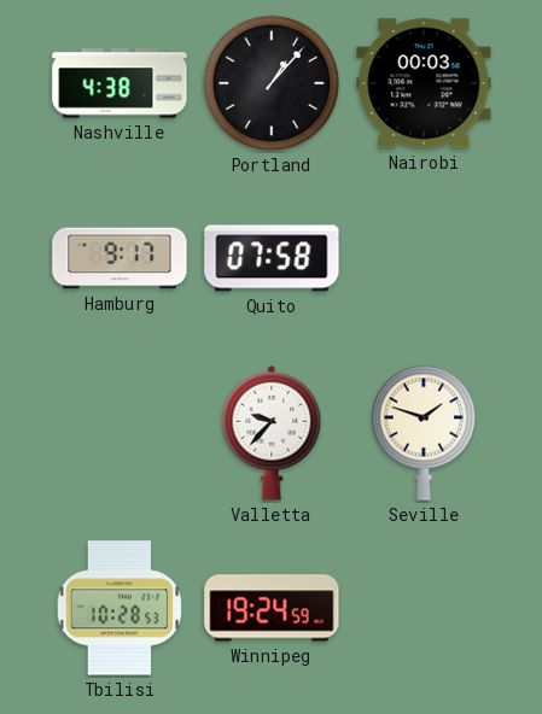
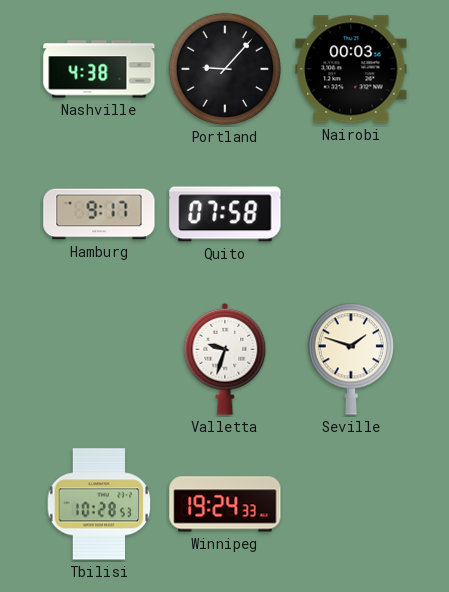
Portland: 1:07 -> 9:07 (225, 69)
Valletta: 9:37 -> 9:33 (225, 359)
Winnipeg: 19:24:59 -> 19:24:33 (225, 504)
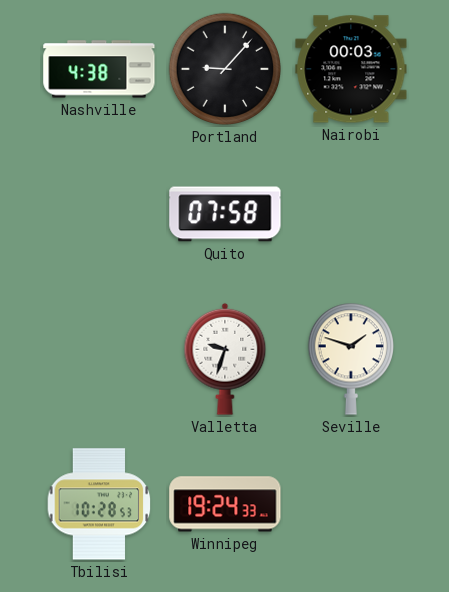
Hamburg: 9:17 -> none (99, 214)
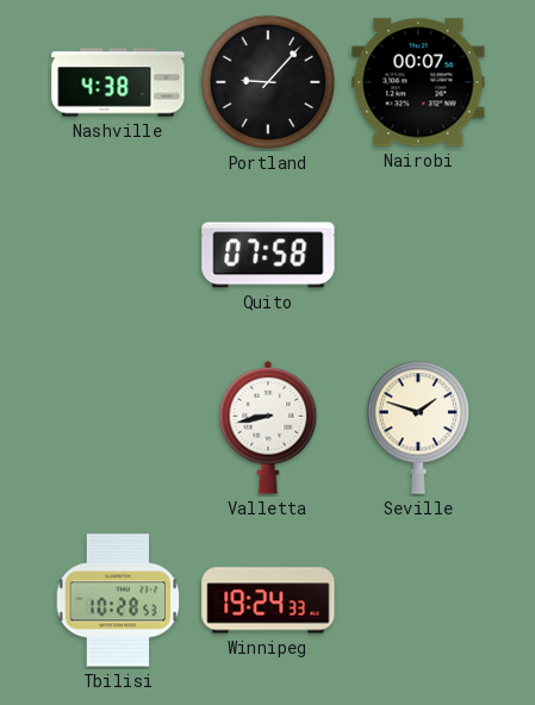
Nairobi: 00:03 -> 00:07 (418, 82)
Valletta: 9:33 -> 8:43 (268, 428)
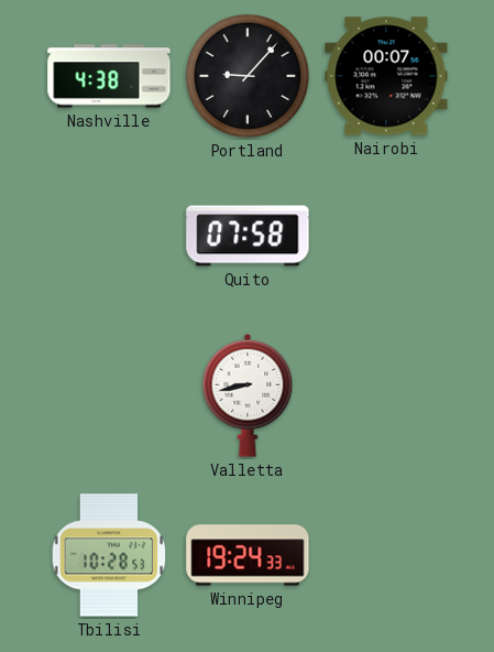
Seville: 1:48 -> none (417, 428)
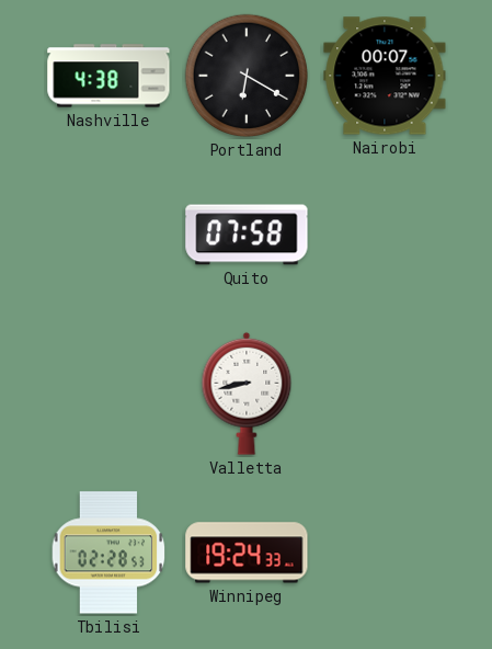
Portland: 9:07 -> 6:20 (247, 76)
Tbilisi: 10:28 -> 02:28 (108, 553)
